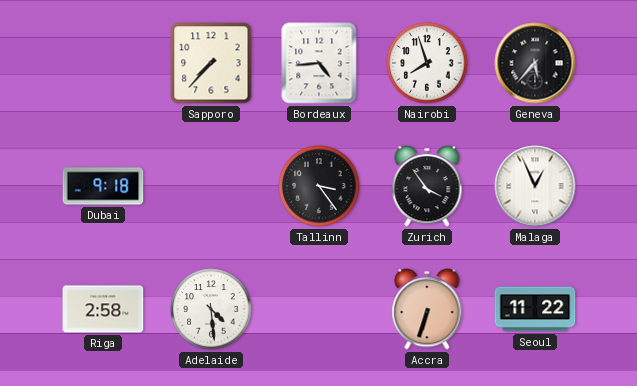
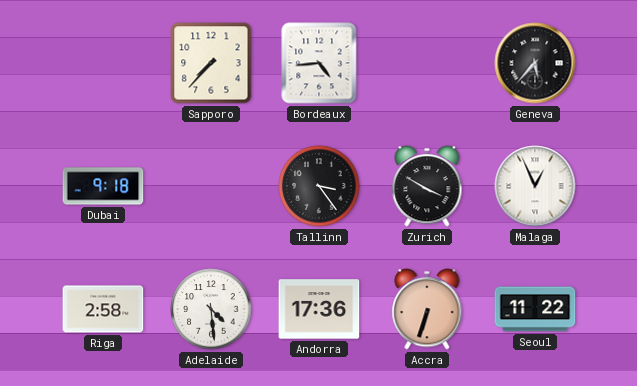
Nairobi: 7:57 -> none (427, 63)
Zurich: 3:54 -> 3:50 (427, 186)
Andorra: none -> 17:36 (319, 309)
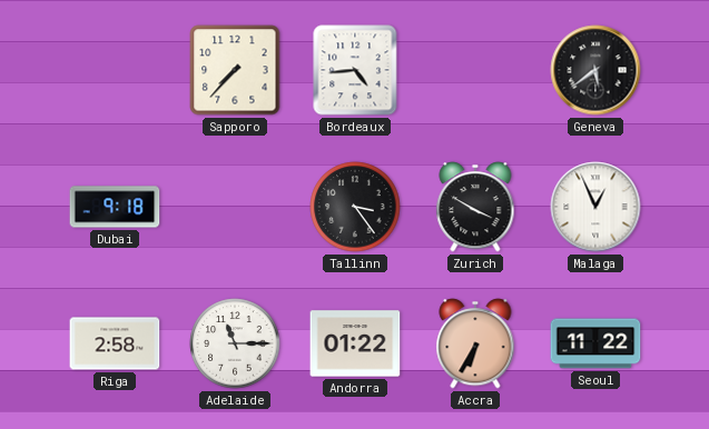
Geneva: 5:37 -> 5:39 (595, 70)
Adelaide: 4:29 -> 11:15 (235, 343)
Andorra: 17:36 -> 01:22 (355, 343)
Accra: 6:33 -> 6:35 (475, 343)
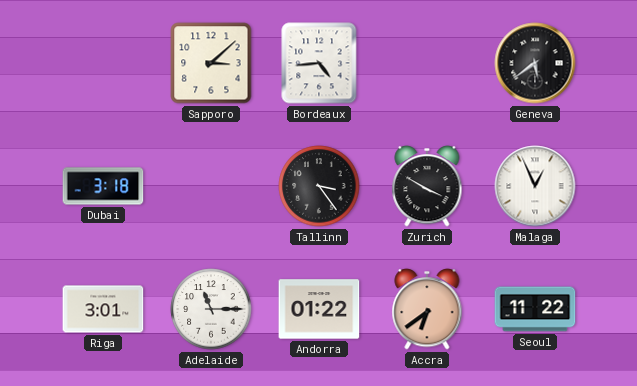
Sapporo: 7:37 -> 3:08 (211, 63)
Dubai: 9:18 -> 3:18 (103, 186)
Riga: 2:58 -> 3:01 (103, 309)
Accra: 6:35 -> 6:39 (427, 309)
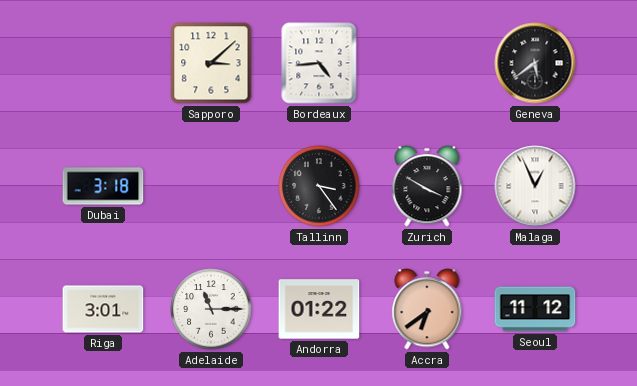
Seoul: 11:22 -> 11:12 (535, 309)
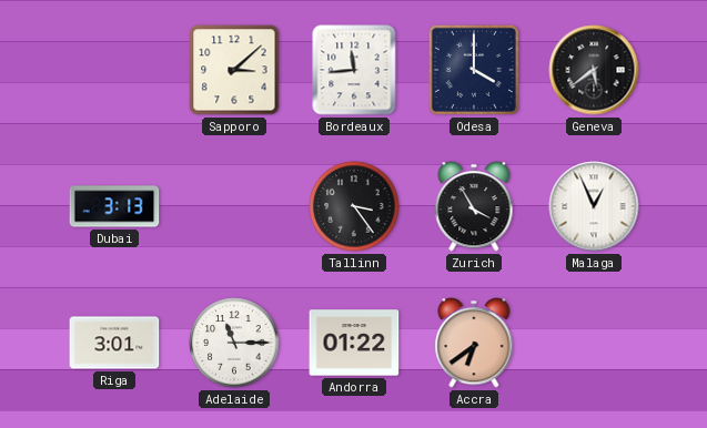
Bordeaux: 4:44 -> 11:44 (354, 70)
Odesa: none -> 4:00 (474, 70)
Dubai: 3:18 -> 3:13 (114, 206)
Zurich: 3:50 -> 3:55 (474, 206)
Seoul: 11:12 -> none (535, 309)
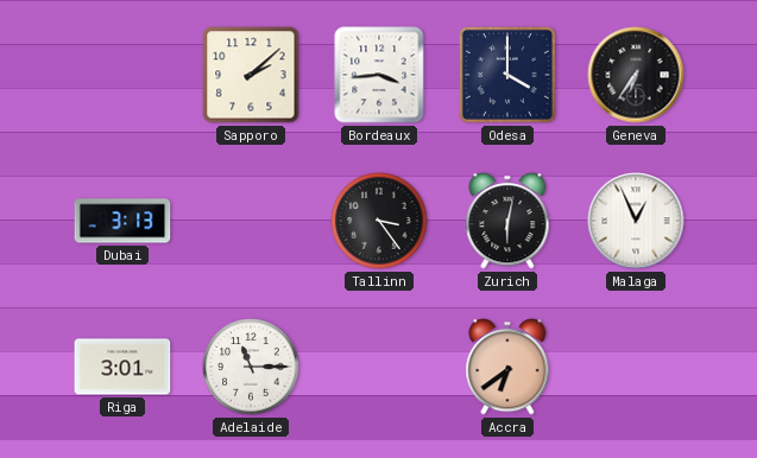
Sapporo: 3:08 -> 2:08 (251, 75)
Bordeaux: 11:44 -> 3:44 (379, 75)
Geneva: 5:39 -> 6:36 (636, 75)
Zurich: 3:55 -> 6:02 (507, 221)
Andorra: 01:22 -> none (354, 343)
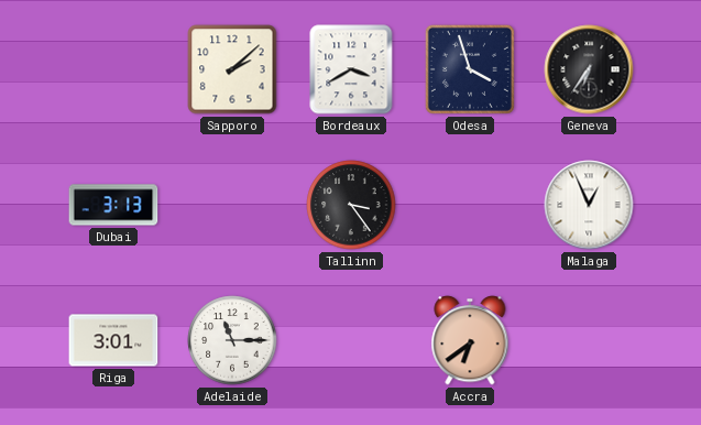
Bordeaux: 3:44 -> 3:40 (351, 69)
Odesa: 4:00 -> 3:57 (470, 69)
Zurich: 6:02 -> none (507, 221)
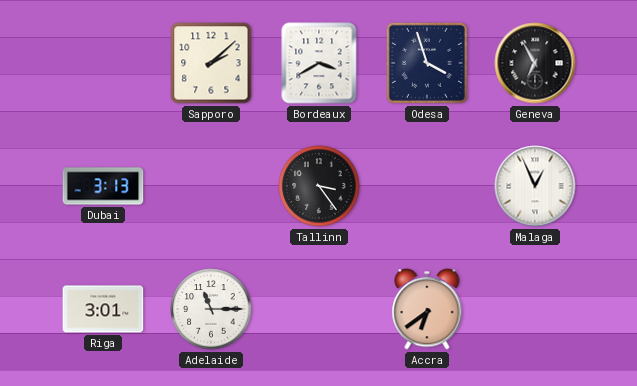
Geneva: 6:36 -> 6:55 (535, 63)
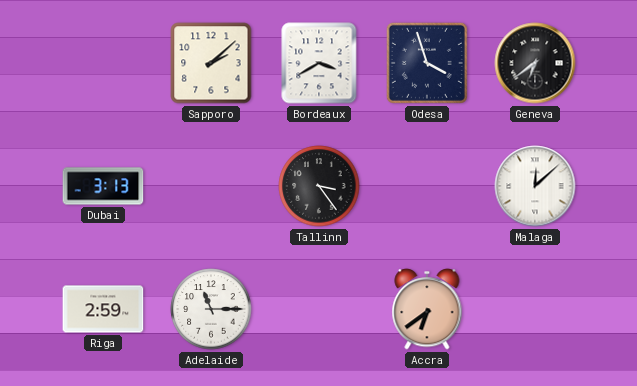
Geneva: 6:55 -> 6:39 (535, 63)
Malaga: 12:56 -> 12:08 (535, 186)
Riga: 3:01 -> 2:59 (103, 309)
